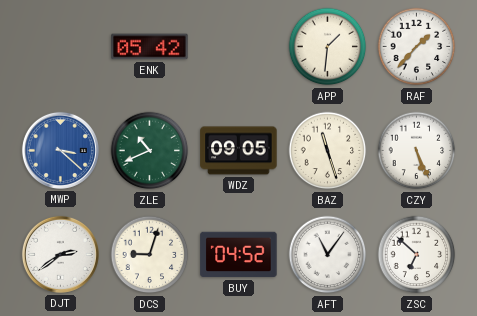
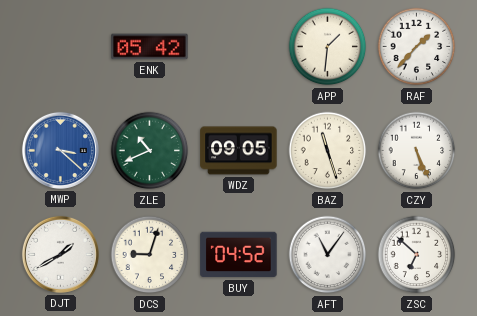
DJT: 2:39 -> 1:40 (60, 254)
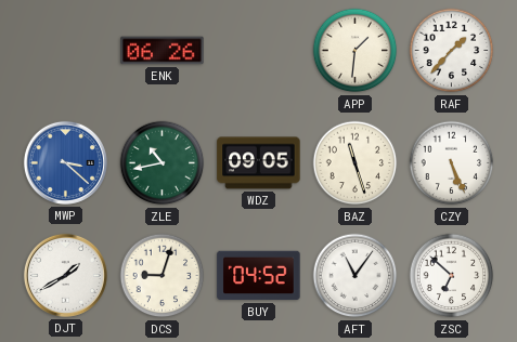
ENK: 05:42 -> 06:26 (163, 51)
ZLE: 10:41 -> 10:43 (163, 163)
